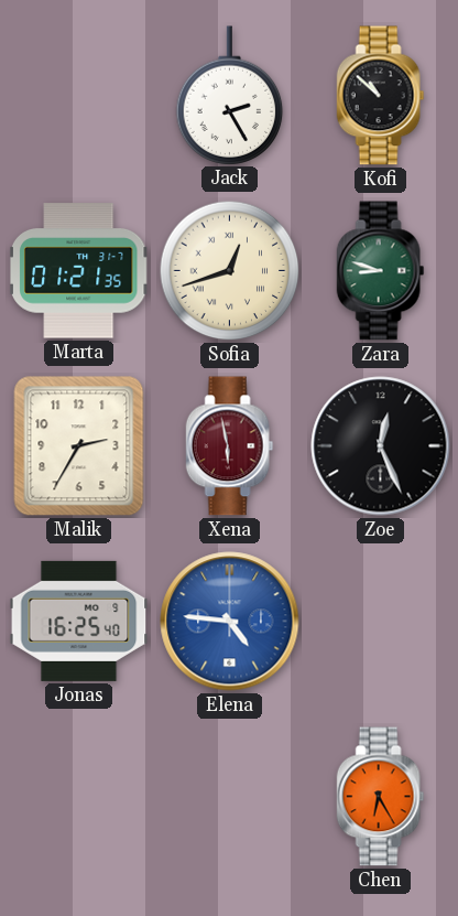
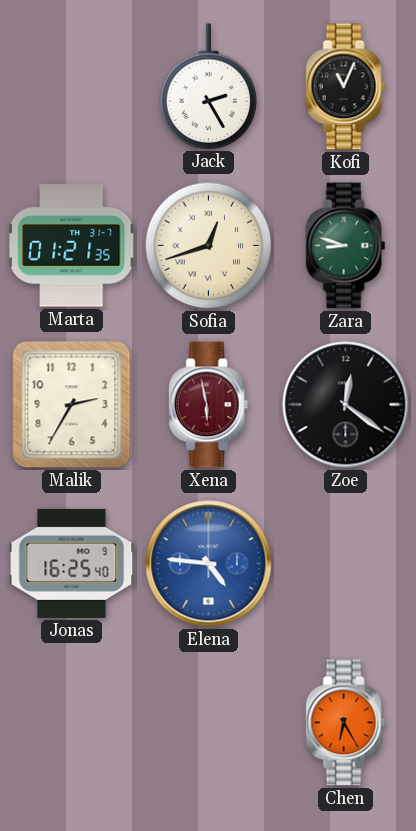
Kofi: 10:52 -> 11:04 (346, 87)
Zoe: 12:26 -> 12:21 (346, 405)
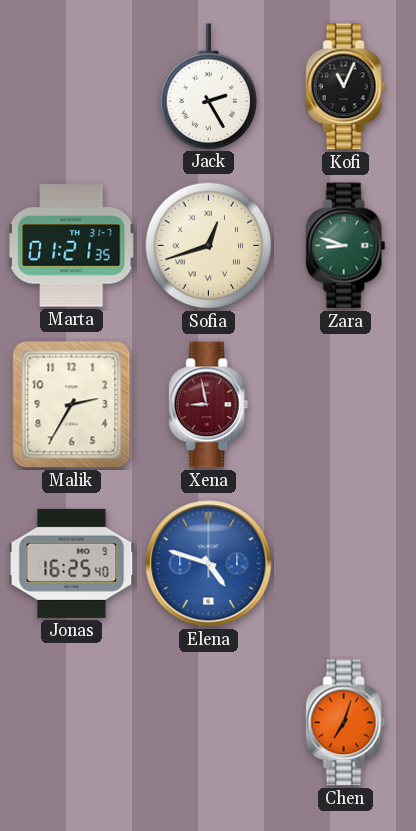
Xena: 5:58 -> 8:58 (209, 405)
Zoe: 12:21 -> none (346, 405)
Elena: 4:46 -> 4:48 (209, 564)
Chen: 6:25 -> 7:03 (346, 723)
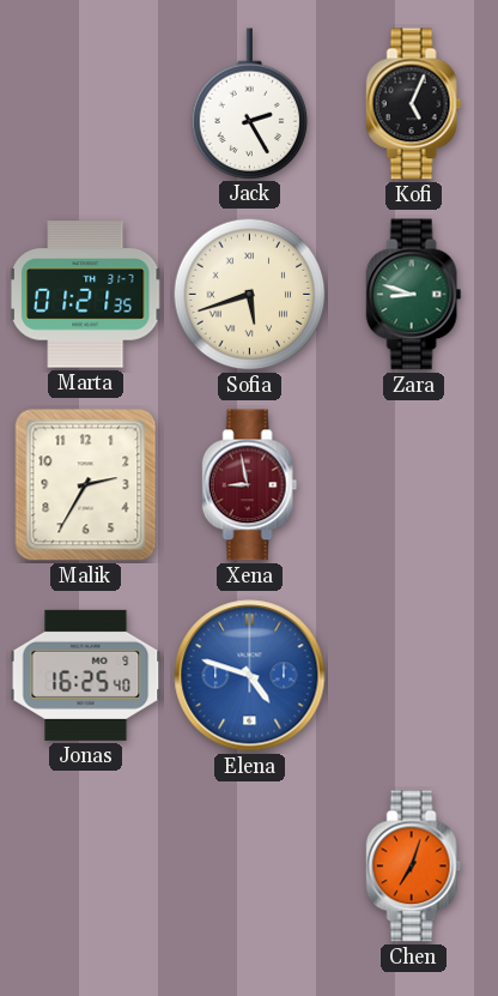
Kofi: 11:04 -> 5:04 (414, 104)
Sofia: 12:42 -> 5:42 (250, 295)
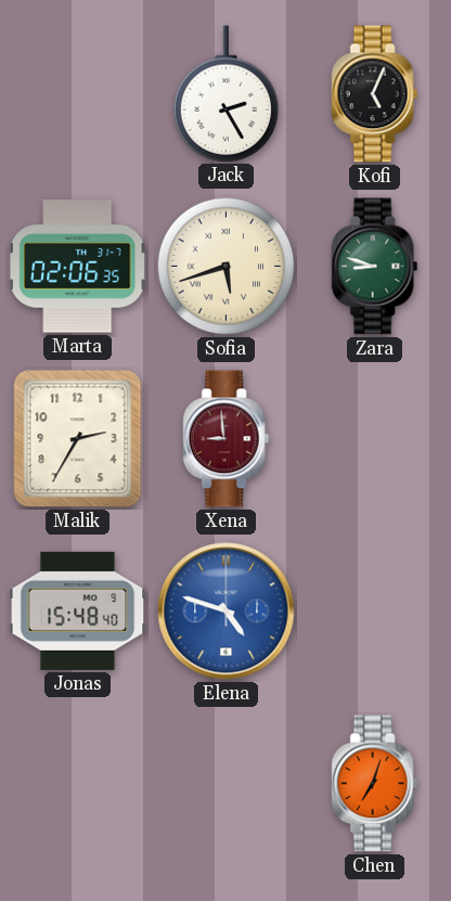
Marta: 01:21 -> 02:06 (77, 267)
Xena: 8:58 -> 8:59 (227, 439)
Jonas: 16:25 -> 15:48 (78, 610)
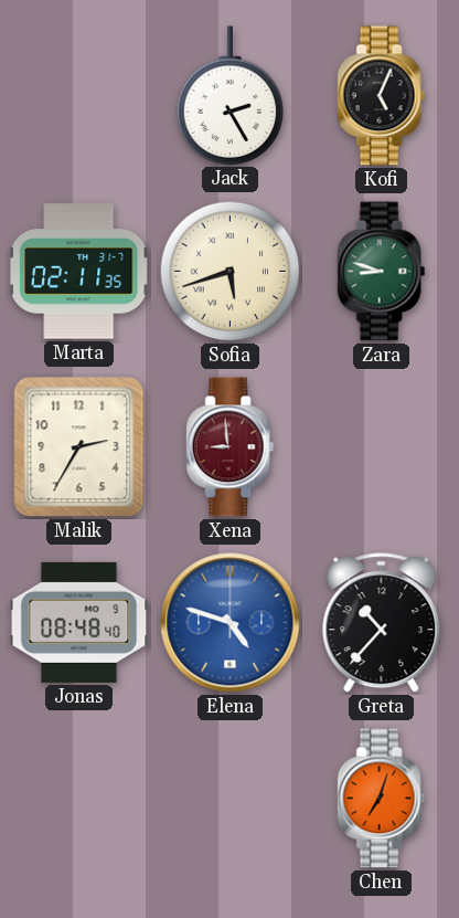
Marta: 02:06 -> 02:11 (78, 272)
Jonas: 15:48 -> 08:48 (79, 622)
Greta: none -> 10:37 (382, 623)
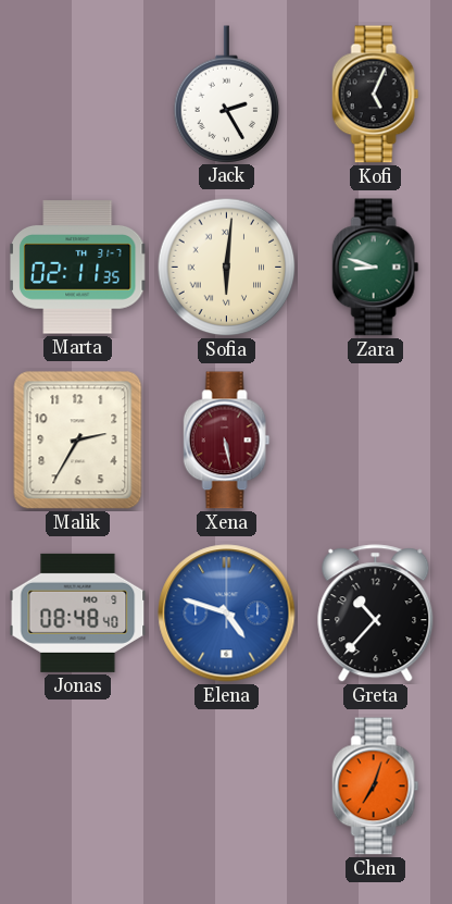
Sofia: 5:42 -> 6:01 (227, 268)
Xena: 8:59 -> 5:28 (227, 441)
